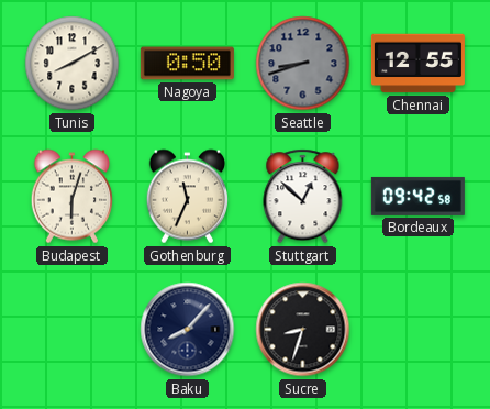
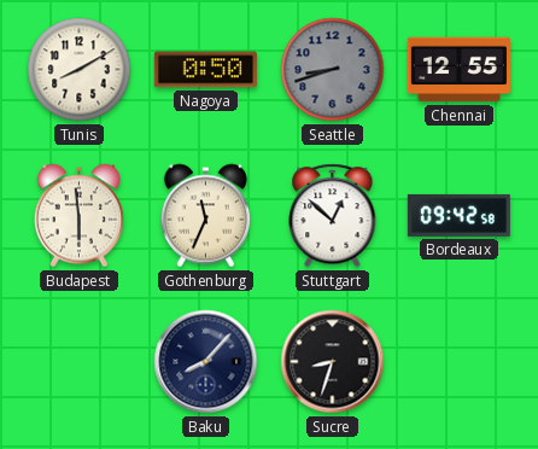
Budapest: 6:03 -> 5:59 (78, 216)
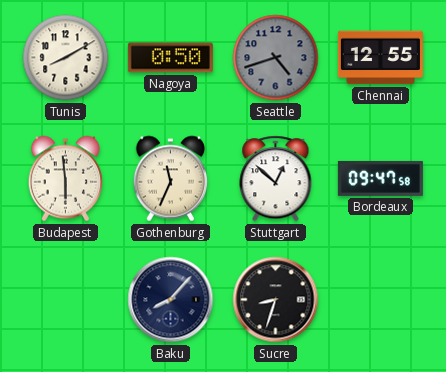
Seattle: 8:42 -> 4:42 (276, 58)
Bordeaux: 09:42 -> 09:47 (380, 178)
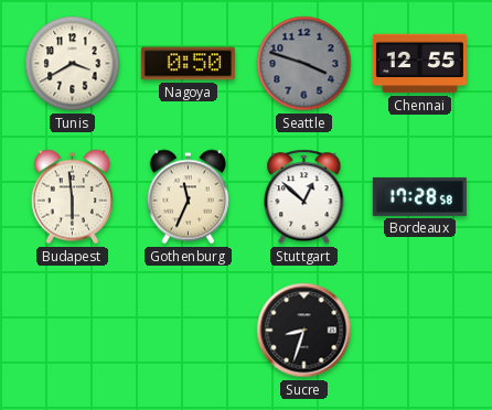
Tunis: 8:10 -> 3:40 (73, 64)
Seattle: 4:42 -> 3:48 (304, 64)
Bordeaux: 09:47 -> 17:28 (419, 196)
Baku: 8:07 -> none (171, 300)
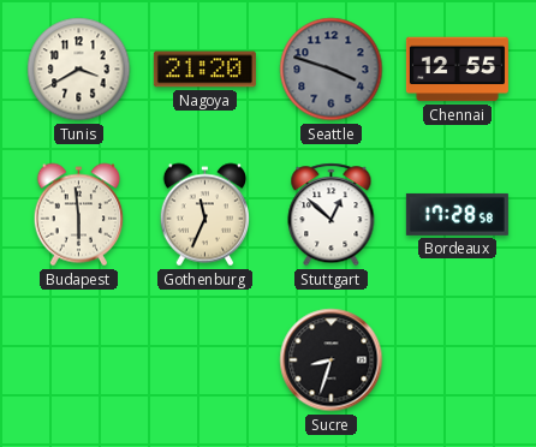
Nagoya: 0:50 -> 21:20 (204, 70)
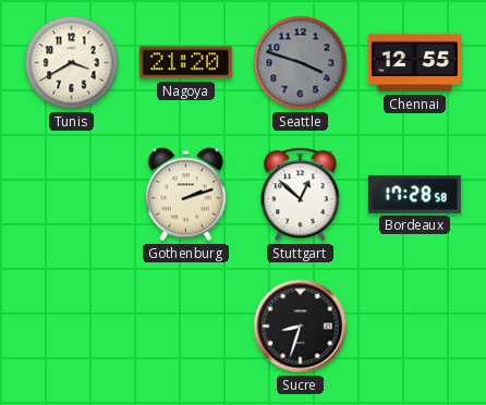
Budapest: 5:59 -> none (78, 215)
Gothenburg: 11:34 -> 2:12 (185, 195)
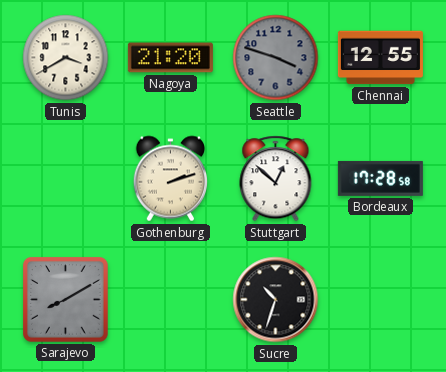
Sarajevo: none -> 8:10 (66, 299)
Sucre: 8:33 -> 10:33 (276, 300)
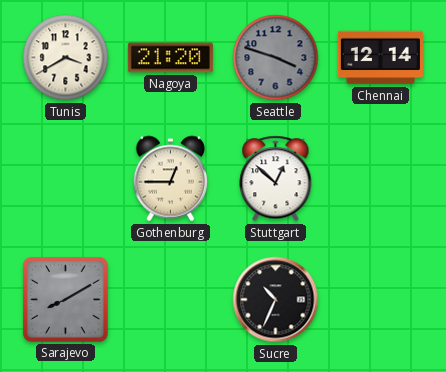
Chennai: 12:55 -> 12:14 (380, 58)
Gothenburg: 2:12 -> 12:45 (170, 179)
Bordeaux: 17:28 -> none (380, 178)
Sucre: 10:33 -> 10:34 (276, 300)
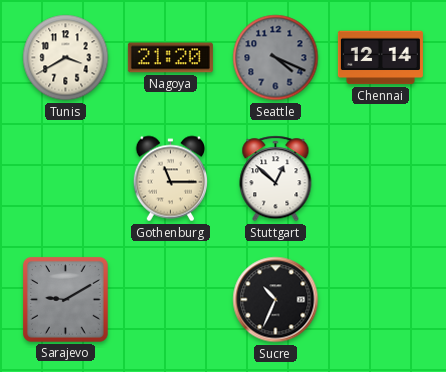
Seattle: 3:48 -> 4:19 (276, 58)
Gothenburg: 12:45 -> 11:15 (170, 179)
Sarajevo: 8:10 -> 9:10 (66, 299)
